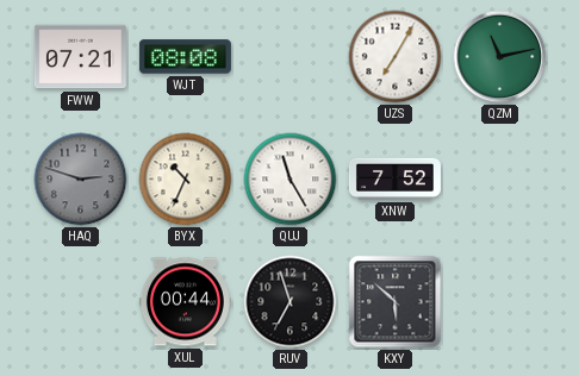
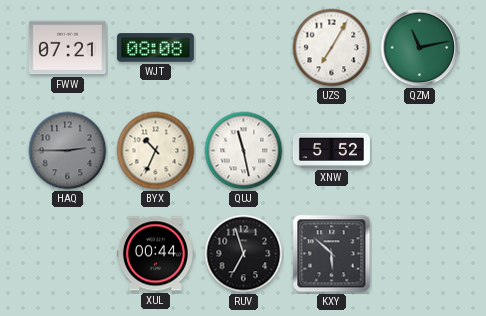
HAQ: 2:48 -> 2:45 (68, 151)
QUJ: 11:25 -> 11:28 (244, 151)
XNW: 7:52 -> 5:52 (331, 150)
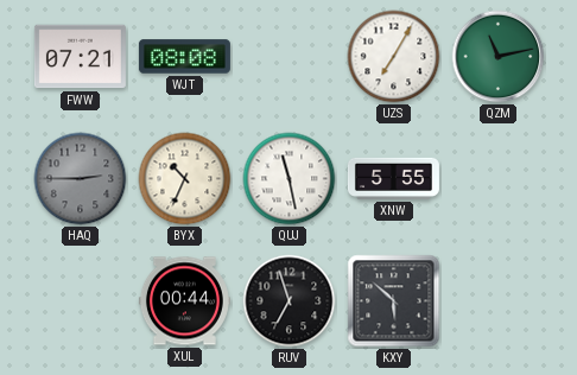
XNW: 5:52 -> 5:55 (393, 178)
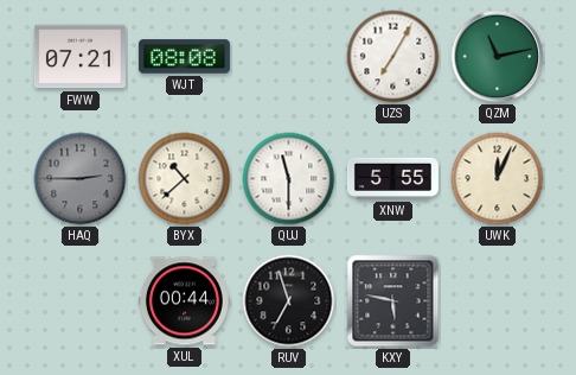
BYX: 10:34 -> 10:38 (185, 179)
QUJ: 11:28 -> 11:30 (289, 179)
UWK: none -> 12:04 (498, 179)
KXY: 5:52 -> 5:47 (393, 301)
